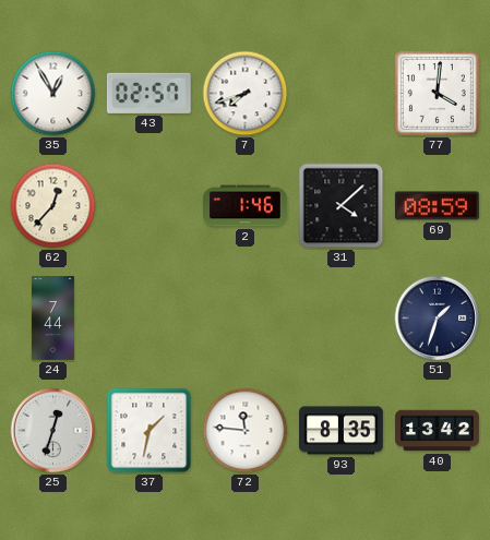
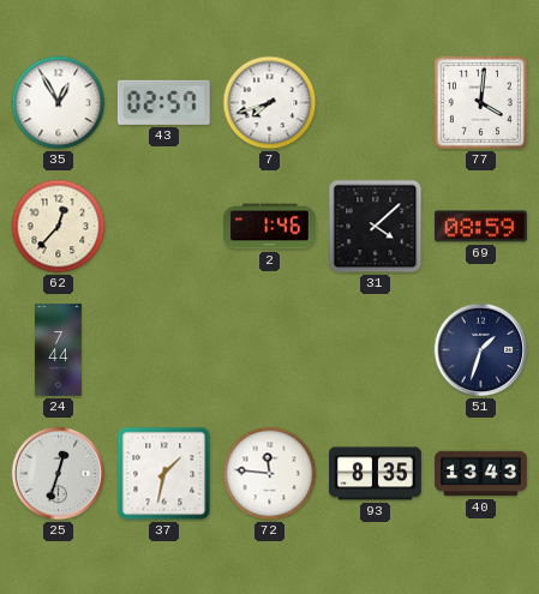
40: 13:42 -> 13:43 (481, 474)
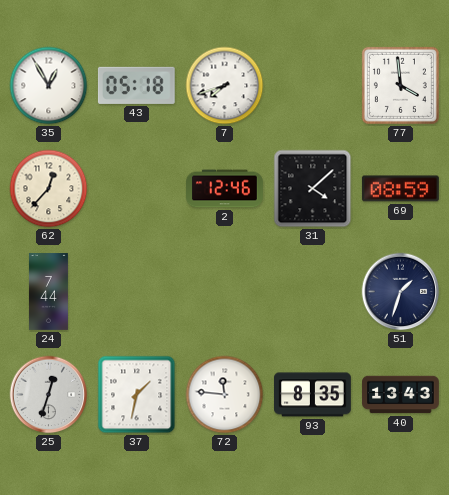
43: 02:57 -> 05:18 (136, 85)
77: 4:01 -> 3:59 (400, 85)
2: 1:46 -> 12:46 (225, 189)
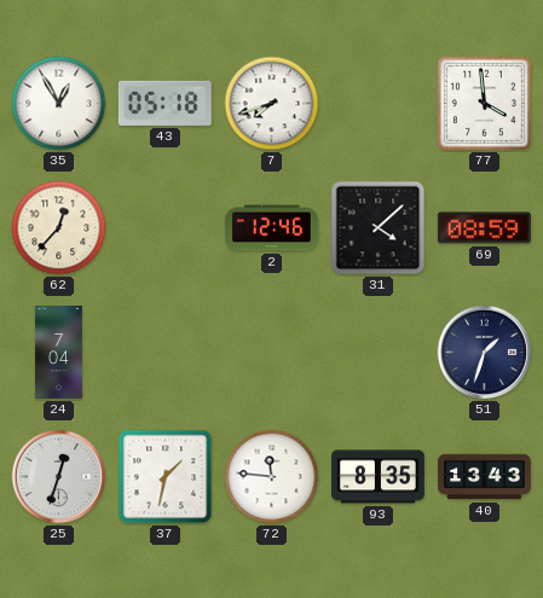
24: 7:44 -> 7:04 (58, 353)
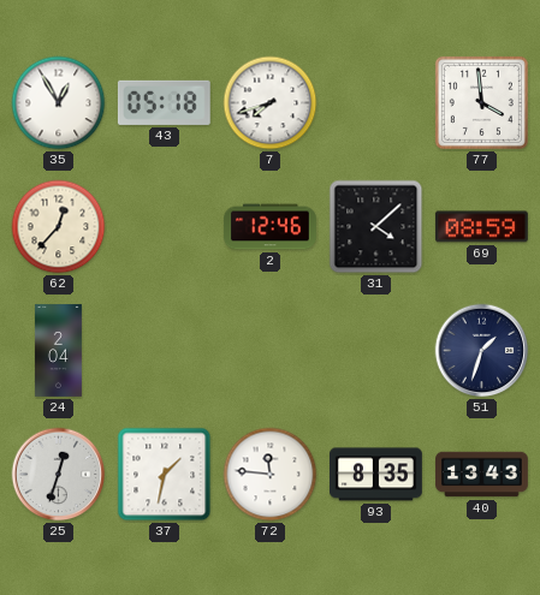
24: 7:04 -> 2:04 (58, 351)
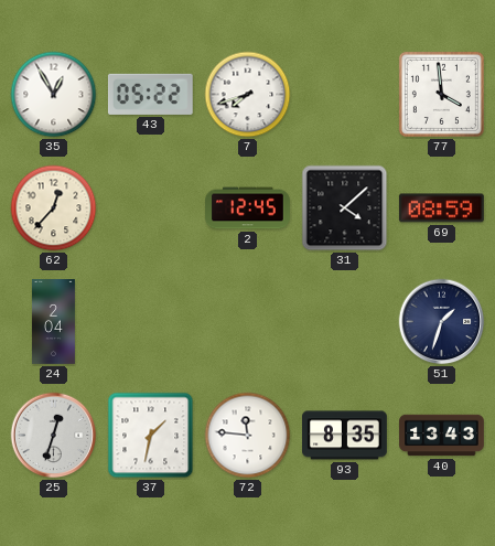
43: 05:18 -> 05:22 (150, 94)
2: 12:46 -> 12:45 (248, 208)
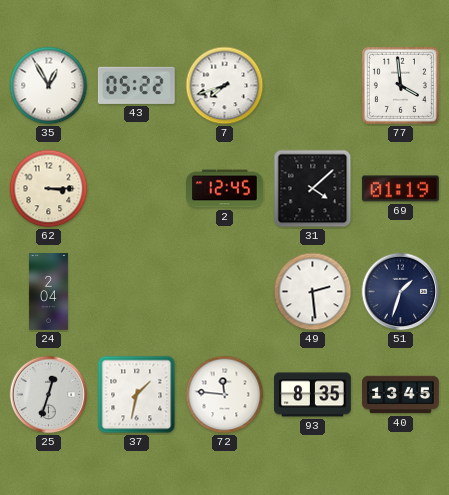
62: 12:37 -> 3:15 (49, 189)
69: 08:59 -> 01:19 (400, 189)
49: none -> 2:29 (313, 292)
40: 13:43 -> 13:45 (401, 395)
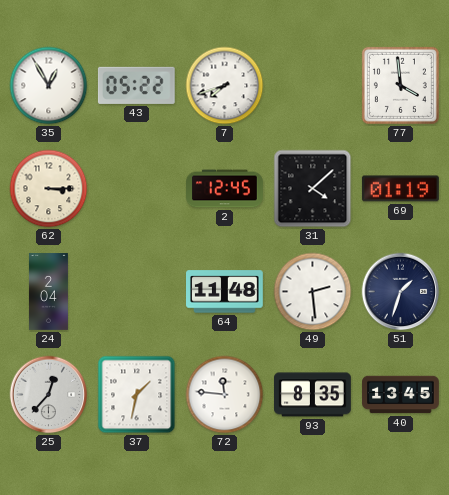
64: none -> 11:48 (225, 292)
25: 12:33 -> 12:37 (49, 395)
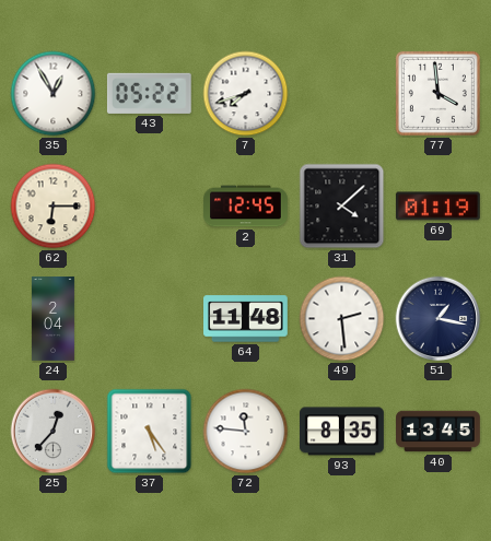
62: 3:15 -> 6:15 (54, 207)
51: 1:33 -> 1:17 (439, 319)
37: 1:32 -> 5:24 (150, 432)
